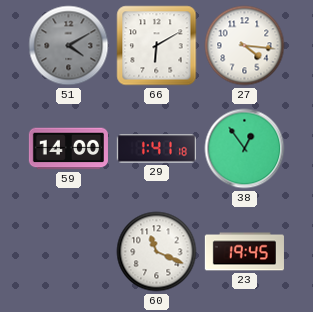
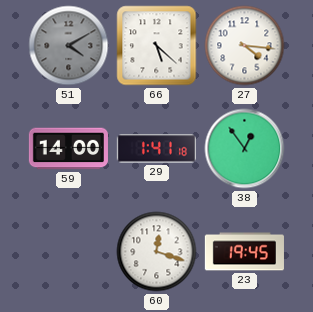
66: 6:10 -> 5:22 (157, 46)
60: 11:19 -> 12:18 (157, 252)
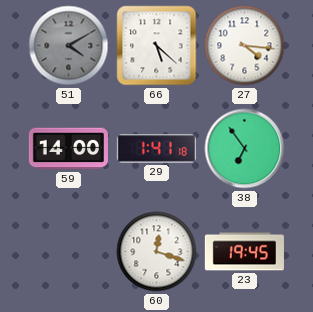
38: 12:54 -> 6:54 (245, 149)
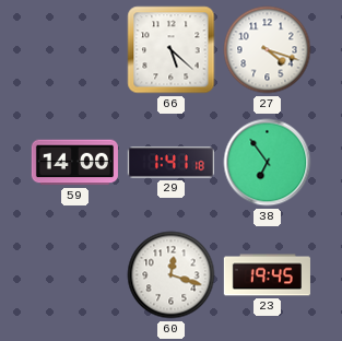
51: 4:10 -> none (69, 46)
27: 4:16 -> 4:18 (268, 50)
